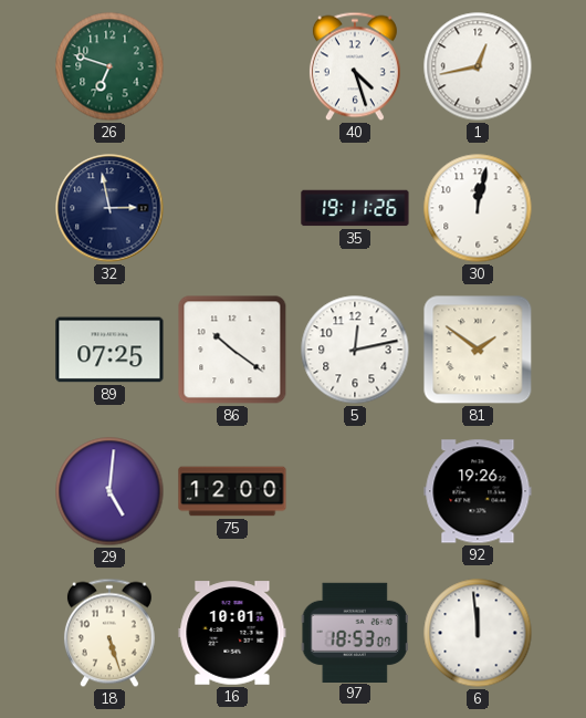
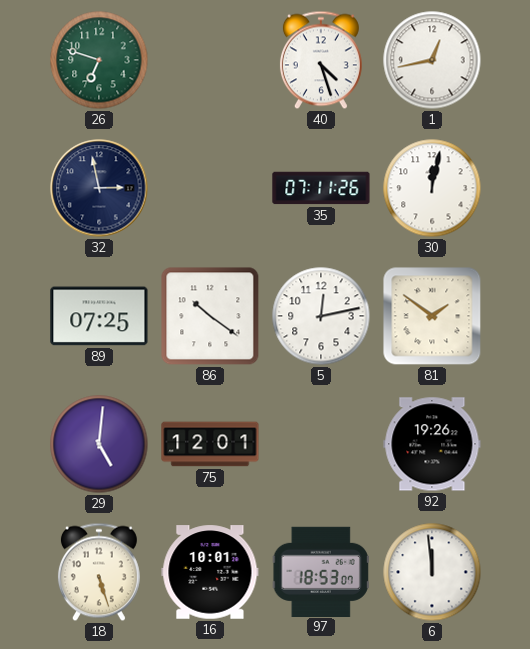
35: 19:11 -> 07:11 (321, 188)
75: 12:00 -> 12:01 (210, 444)
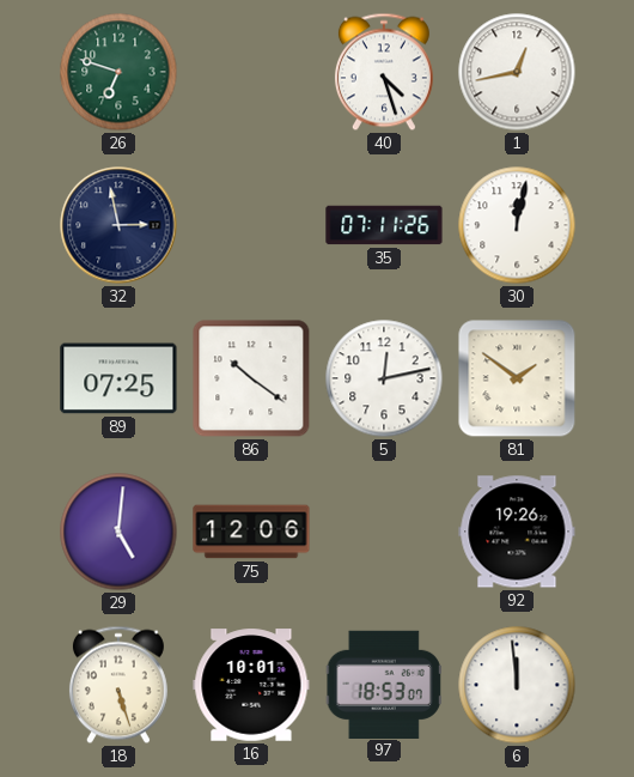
75: 12:01 -> 12:06 (251, 532)
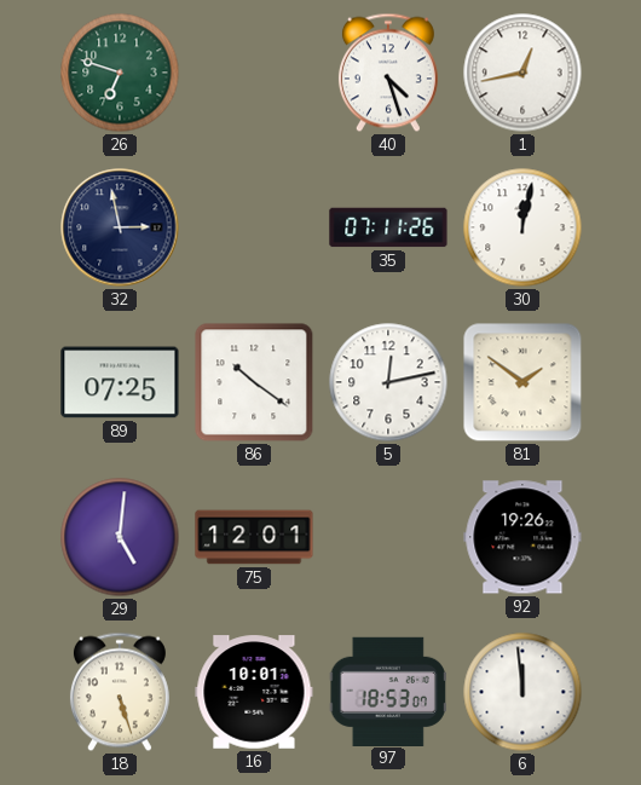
75: 12:06 -> 12:01 (254, 537)
